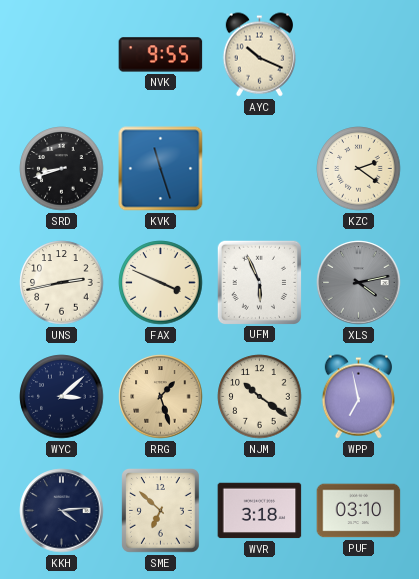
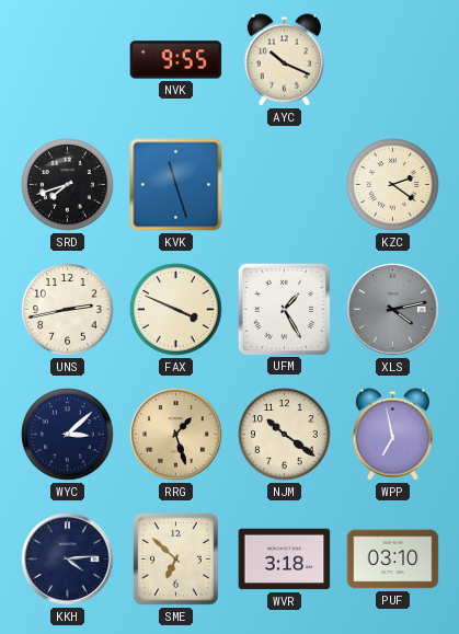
SRD: 8:42 -> 7:42 (68, 185)
UFM: 5:56 -> 1:25 (284, 309)
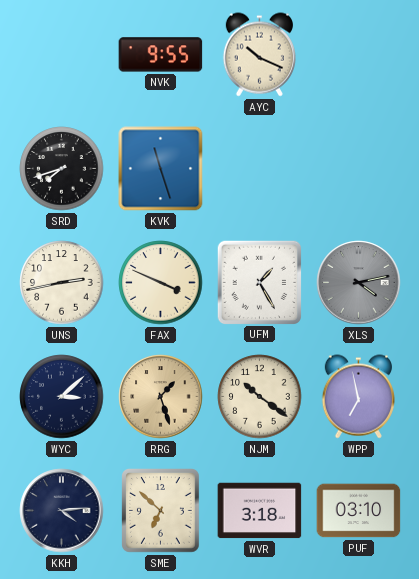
KZC: 2:21 -> none (393, 185)
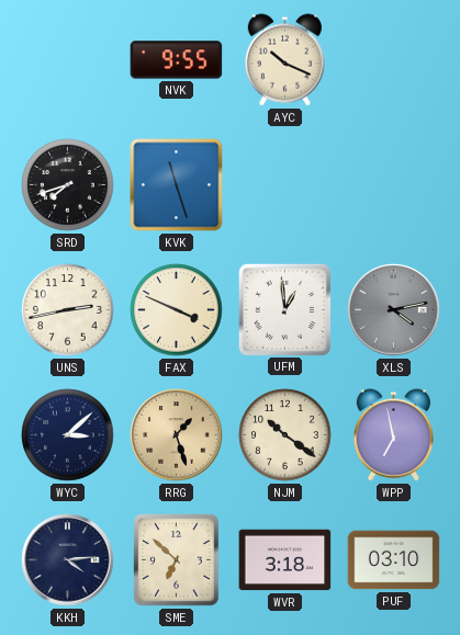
UFM: 1:25 -> 12:59 (284, 309)
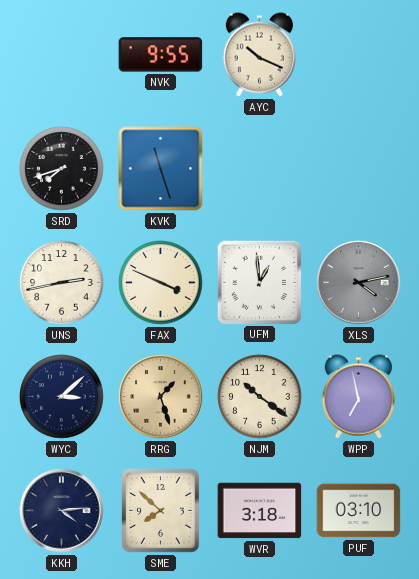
SME: 6:52 -> 7:52 (161, 511)
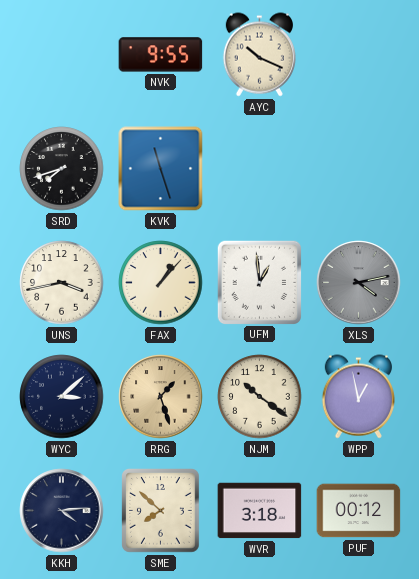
UNS: 2:43 -> 3:43 (62, 283)
FAX: 3:49 -> 1:07 (161, 283)
WPP: 6:58 -> 12:58 (358, 397)
PUF: 03:10 -> 00:12 (359, 511)
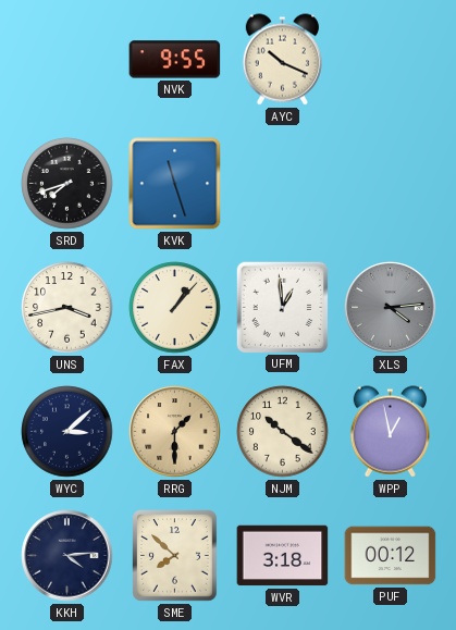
XLS: 4:13 -> 4:14 (391, 308)
RRG: 1:27 -> 1:30 (175, 432)
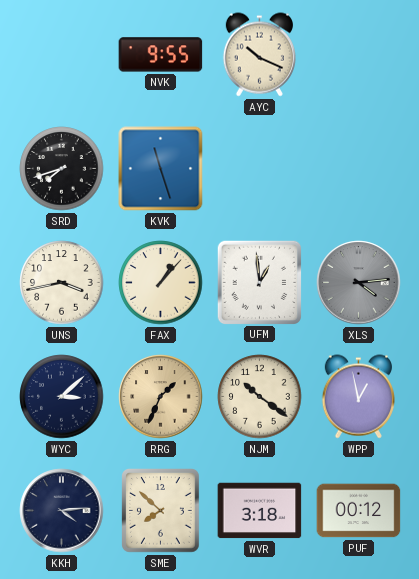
RRG: 1:30 -> 1:34 (161, 397)
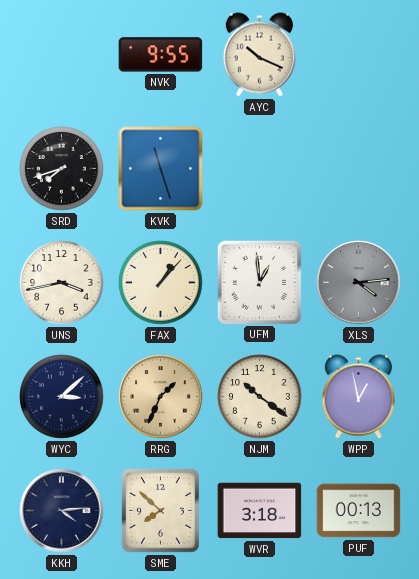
PUF: 00:12 -> 00:13 (359, 511)
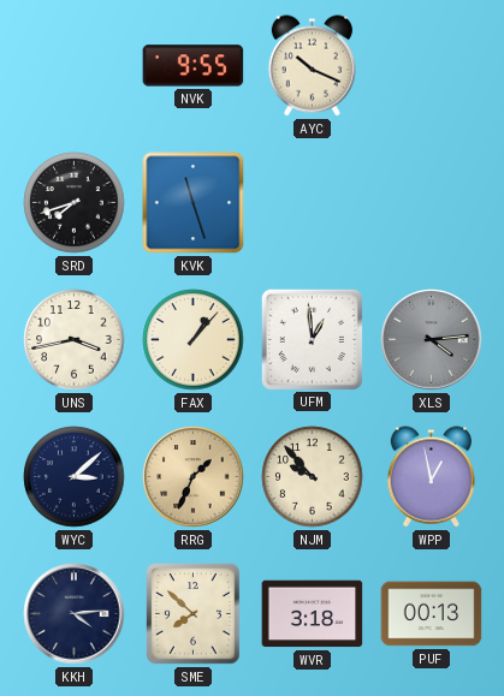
NJM: 10:21 -> 9:53 (313, 477)
